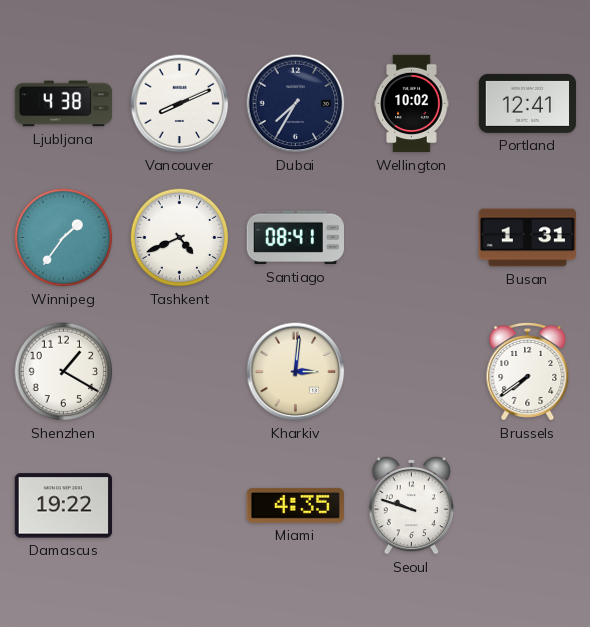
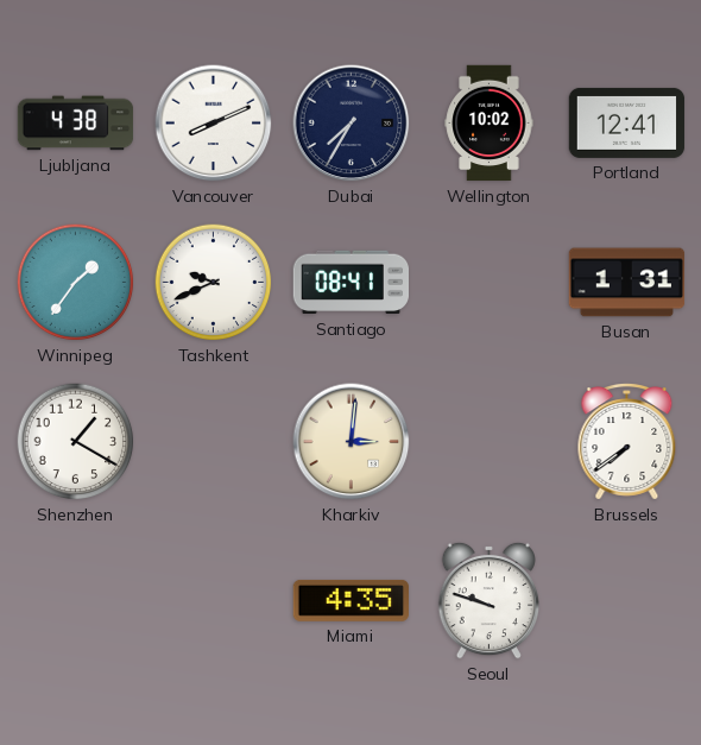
Tashkent: 4:41 -> 9:41 (214, 283)
Damascus: 19:22 -> none (63, 506)
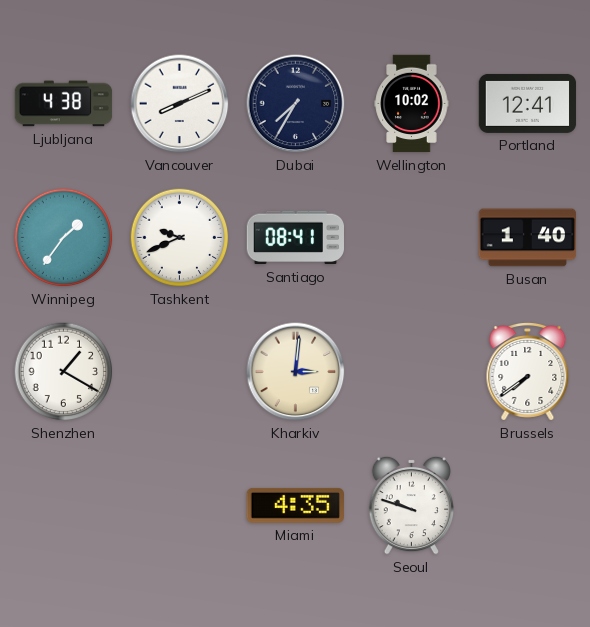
Busan: 1:31 -> 1:40 (528, 238)
